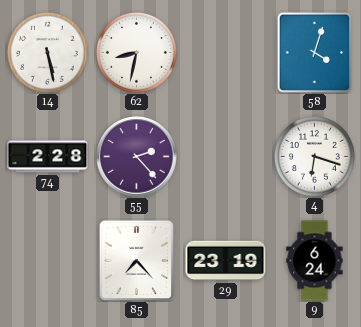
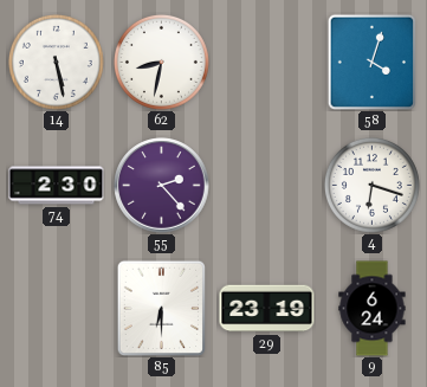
74: 2:28 -> 2:30 (57, 186)
85: 7:23 -> 6:30 (162, 308)
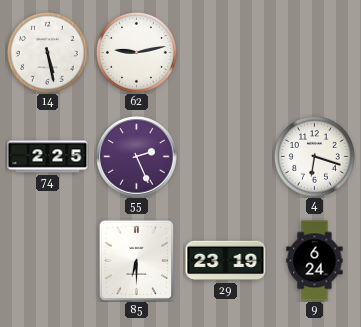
62: 8:32 -> 9:13 (136, 52)
58: 4:03 -> none (373, 62)
74: 2:30 -> 2:25 (48, 157)
55: 2:23 -> 2:26 (137, 157)
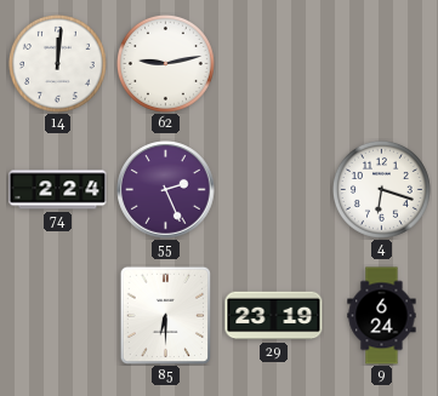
14: 5:28 -> 12:01 (57, 63)
74: 2:25 -> 2:24 (58, 190)
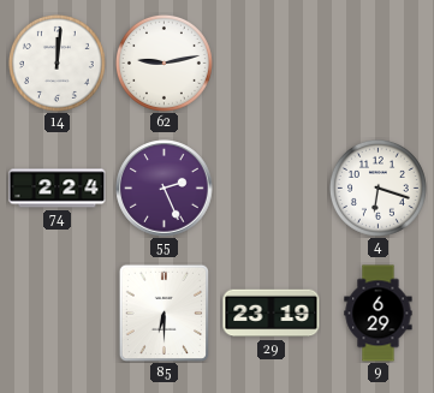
9: 6:24 -> 6:29 (379, 314)
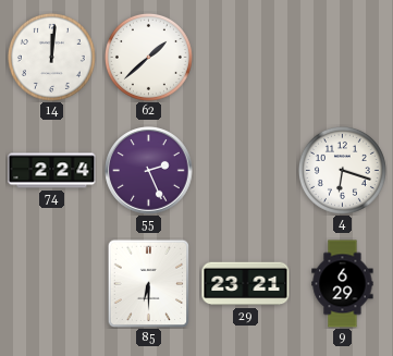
62: 9:13 -> 1:38 (148, 57)
29: 23:19 -> 23:21 (246, 284)
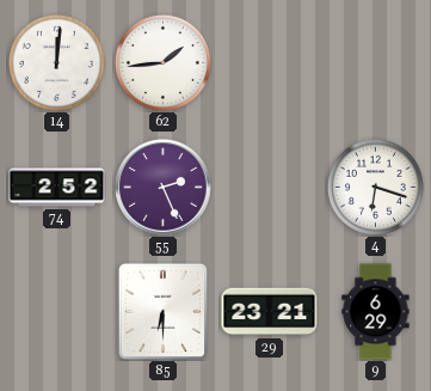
62: 1:38 -> 1:44 (162, 62)
74: 2:24 -> 2:52 (57, 188)
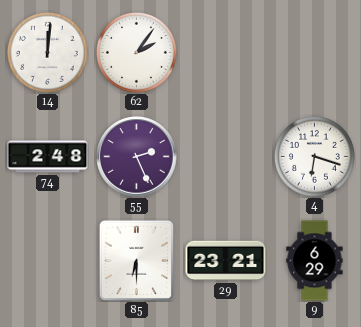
62: 1:44 -> 2:06 (136, 52)
74: 2:52 -> 2:48 (48, 157)
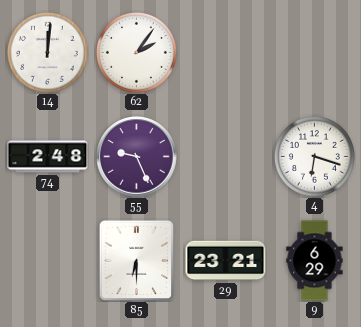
55: 2:26 -> 9:26 (137, 157)
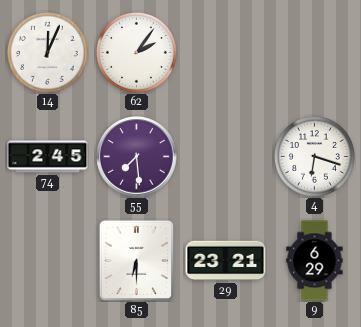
14: 12:01 -> 12:04 (47, 52)
74: 2:48 -> 2:45 (48, 157)
55: 9:26 -> 7:29 (137, 157)
